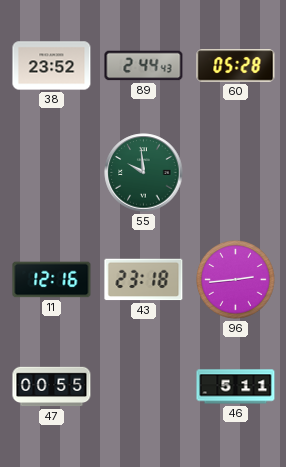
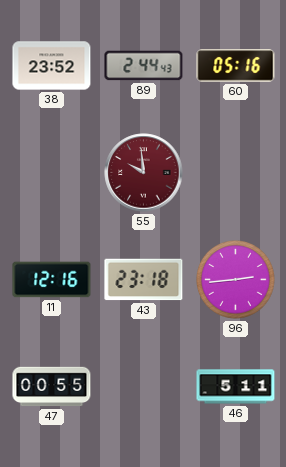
60: 05:28 -> 05:16 (236, 66)
55 dial: green -> burgundy (144, 173)
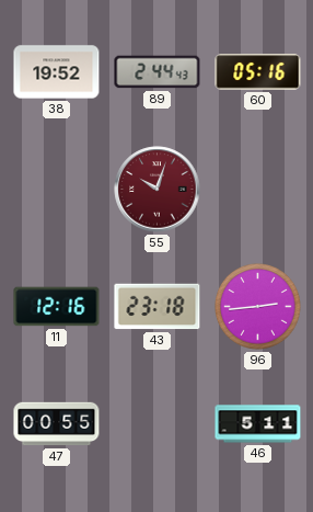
38: 23:52 -> 19:52 (57, 72)
55: 9:59 -> 10:03 (158, 190)
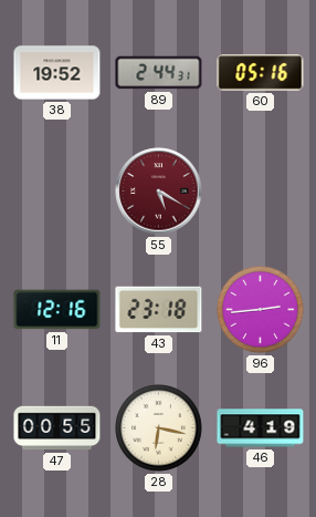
89: 2:44:43 -> 2:44:31 (159, 73)
55: 10:03 -> 5:20 (159, 192)
28: none -> 6:17 (159, 428)
46: 5:11 -> 4:19 (261, 428)
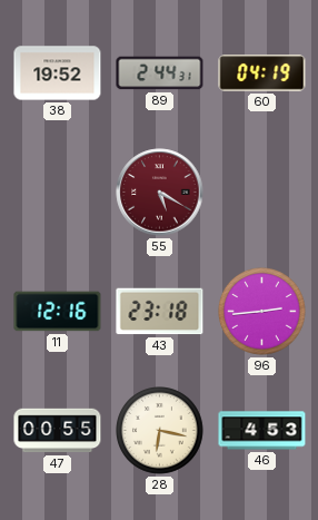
60: 05:16 -> 04:19 (262, 73)
46: 4:19 -> 4:53 (262, 431)
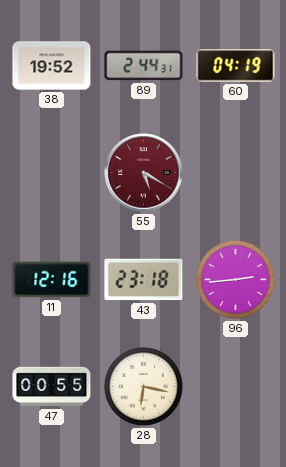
46: 4:53 -> none (262, 431)
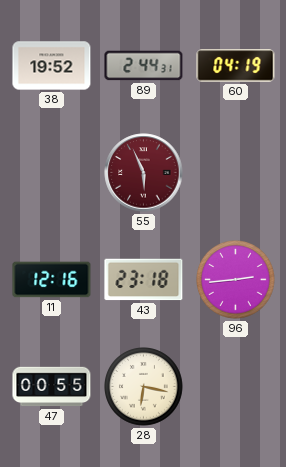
55: 5:20 -> 5:56 (144, 173)
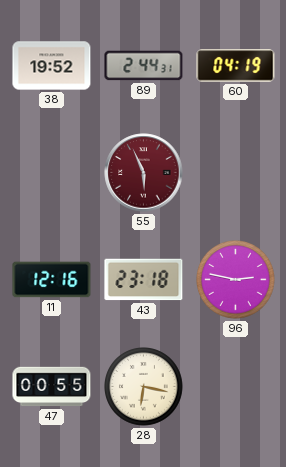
96: 2:44 -> 2:47 (236, 280)
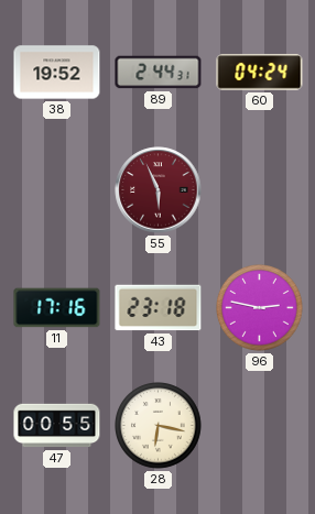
60: 04:19 -> 04:24 (260, 73)
11: 12:16 -> 17:16 (57, 308)
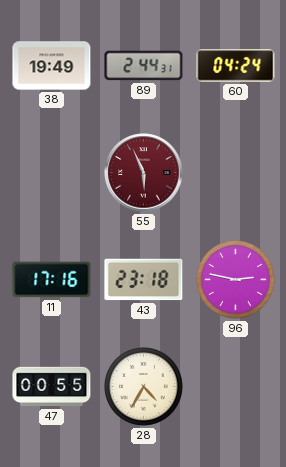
38: 19:52 -> 19:49 (52, 66)
28: 6:17 -> 4:35 (144, 387)
